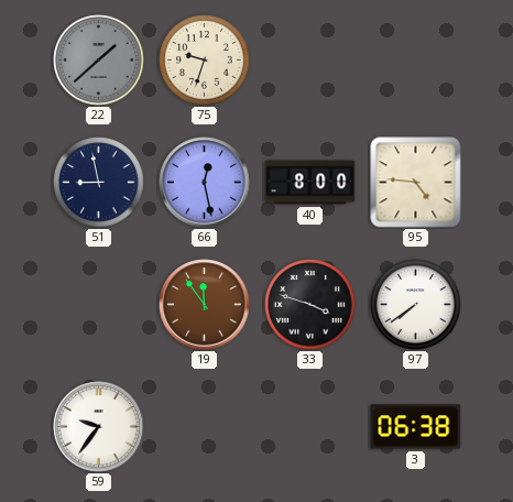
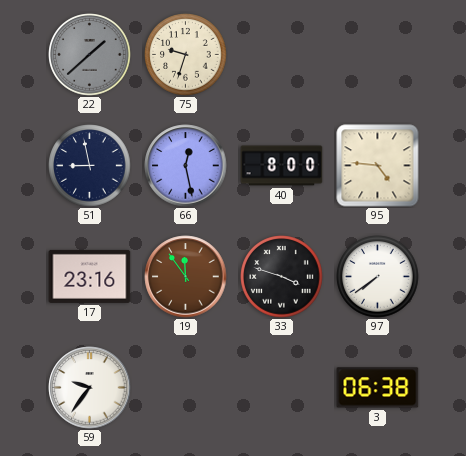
17: none -> 23:16 (90, 276)
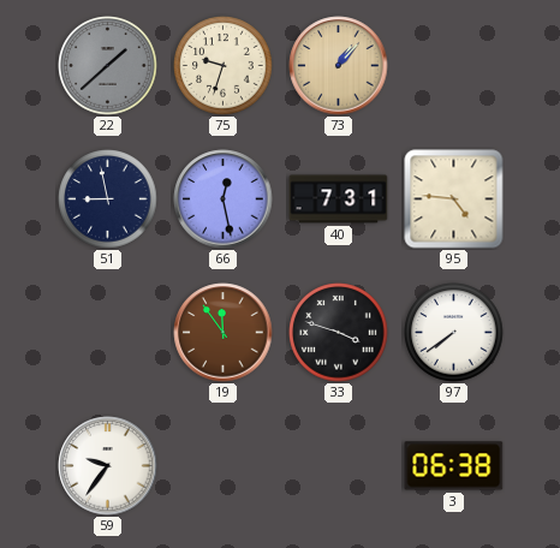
73: none -> 1:07 (339, 66)
40: 8:00 -> 7:31 (339, 199)
17: 23:16 -> none (90, 276)
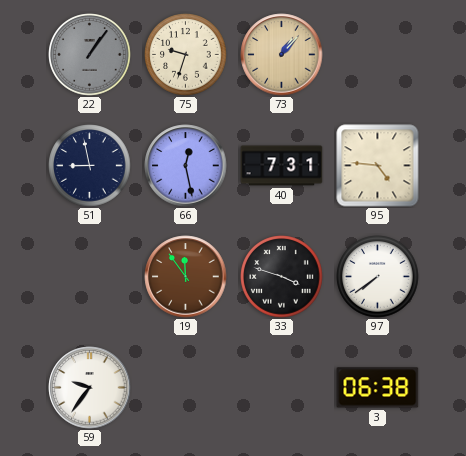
22: 1:38 -> 1:06 (90, 55)
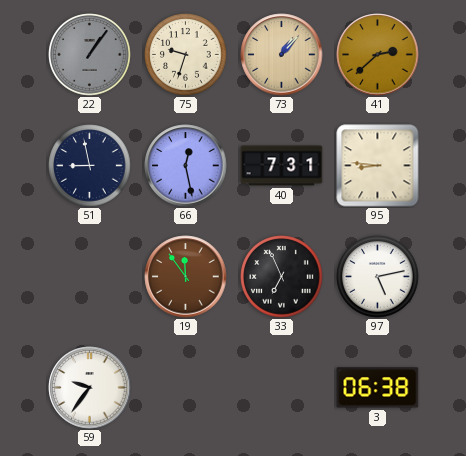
41: none -> 2:38 (378, 55)
95: 4:46 -> 8:46 (378, 166)
33: 3:48 -> 6:56 (282, 277)
97: 7:39 -> 5:13 (378, 277)
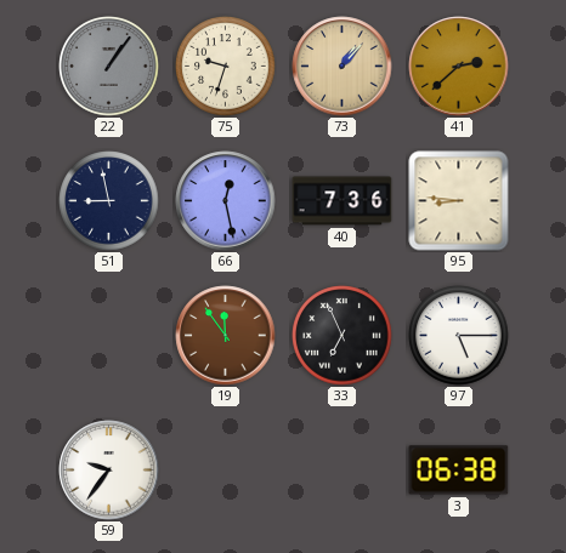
40: 7:31 -> 7:36 (343, 201)
97: 5:13 -> 5:15 (459, 336)
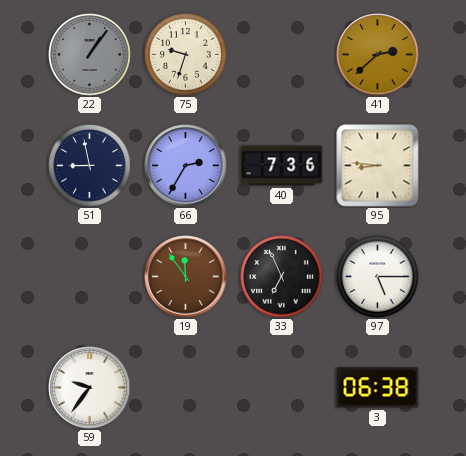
73: 1:07 -> none (343, 67)
66: 12:28 -> 2:35 (186, 166)
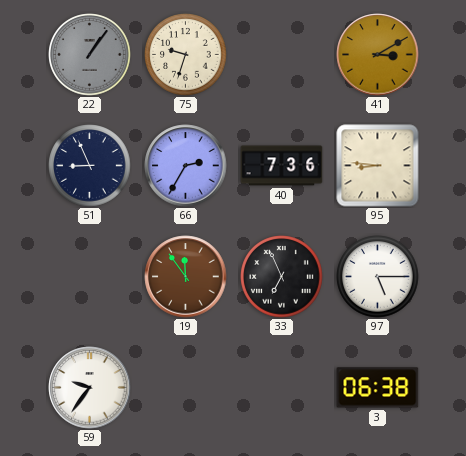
41: 2:38 -> 3:10 (378, 55)
51: 8:58 -> 8:56 (90, 166)
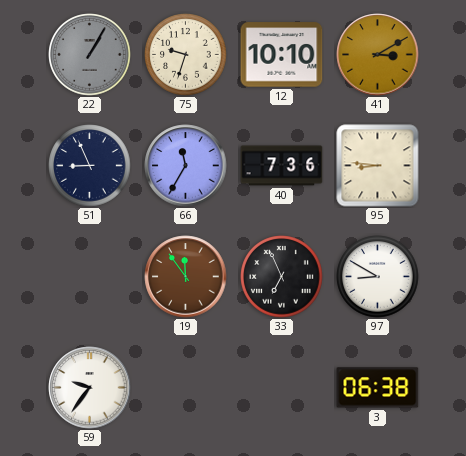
22: 1:06 -> 1:05 (90, 55)
12: none -> 10:10 (282, 55)
66: 2:35 -> 11:35 (186, 166)
97: 5:15 -> 8:50 (378, 277)
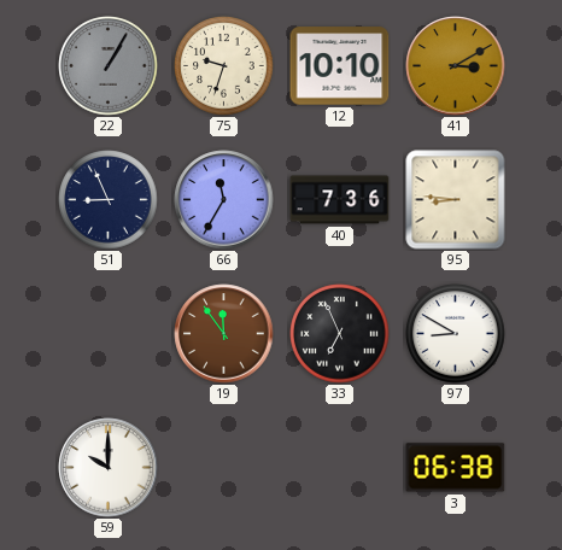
59: 9:36 -> 10:00 (109, 468)
